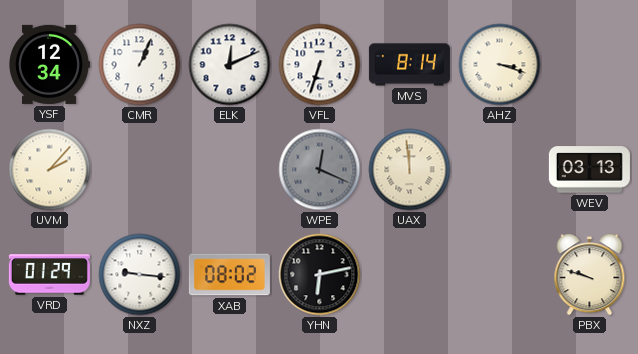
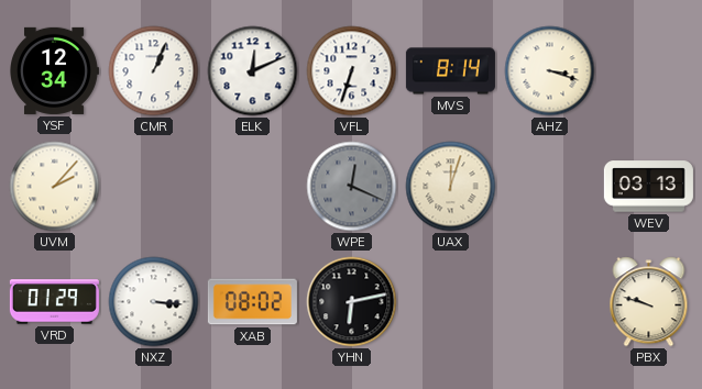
UAX: 11:59 -> 12:03 (451, 187)
NXZ: 9:16 -> 3:16 (154, 302)
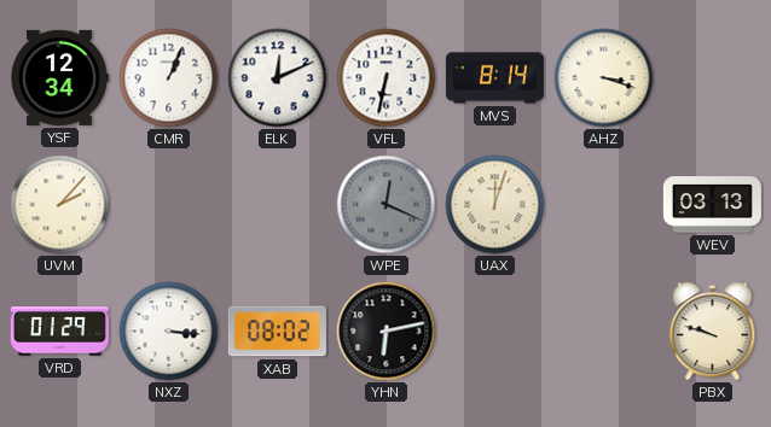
VFL: 6:33 -> 6:32 (387, 78)
